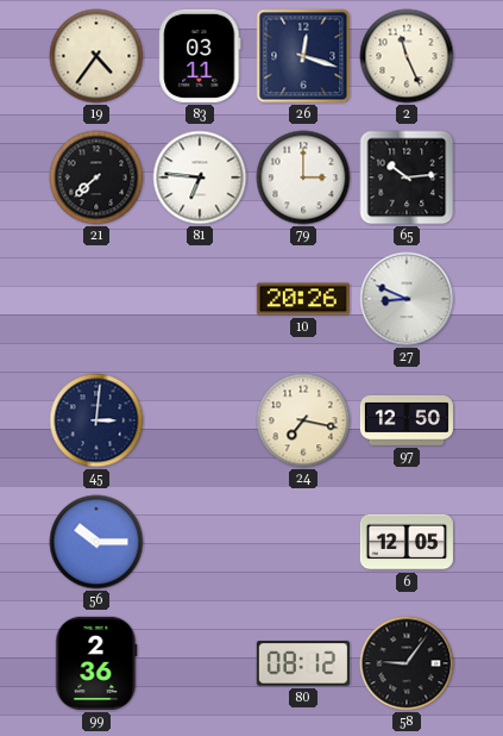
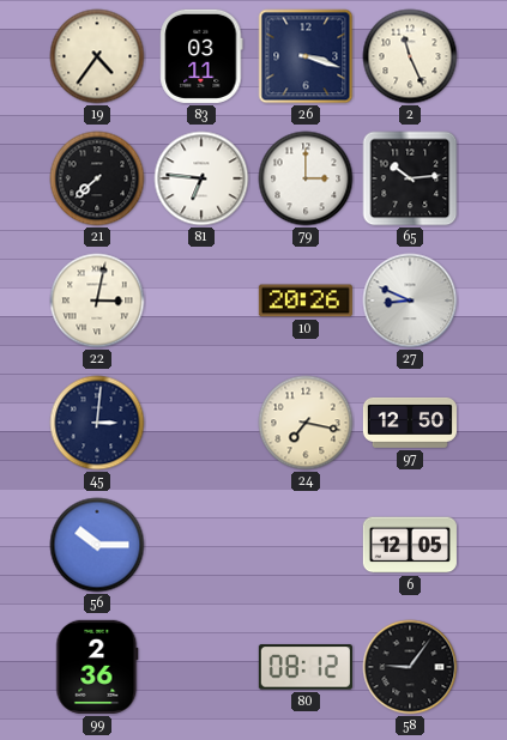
26: 12:18 -> 3:18 (306, 56)
22: none -> 3:02 (97, 301)
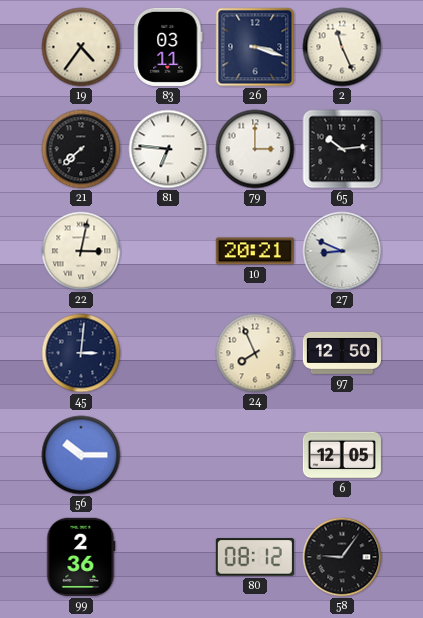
10: 20:26 -> 20:21 (255, 251)
24: 7:17 -> 7:56 (255, 353)
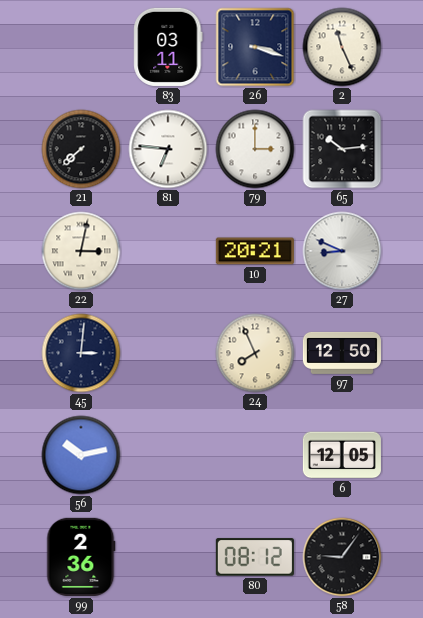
19: 4:36 -> none (81, 47)
56: 10:15 -> 10:13 (81, 455)
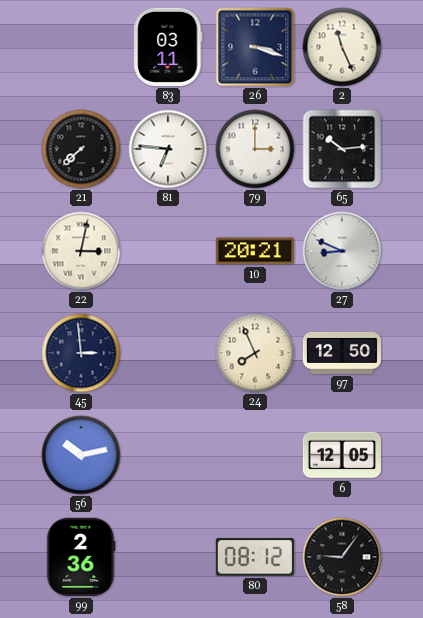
45: 3:01 -> 2:59 (81, 353)
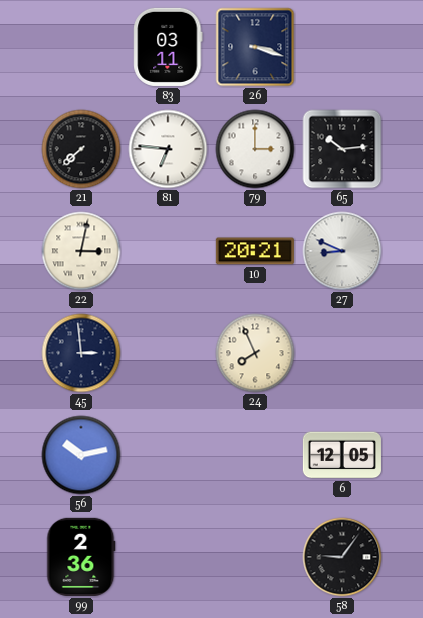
2: 11:26 -> none (342, 47)
97: 12:50 -> none (342, 353)
80: 08:12 -> none (255, 557)
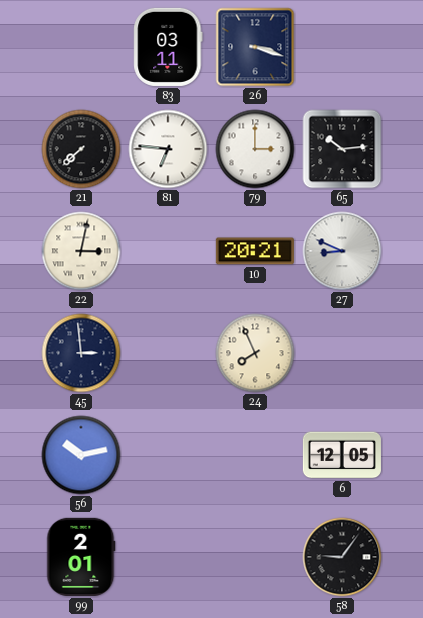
99: 2:36 -> 2:01 (81, 557)
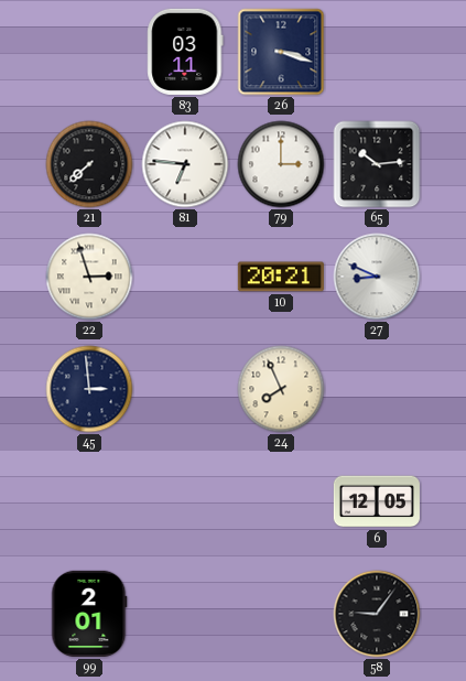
22: 3:02 -> 2:57 (89, 277)
56: 10:13 -> none (81, 455)
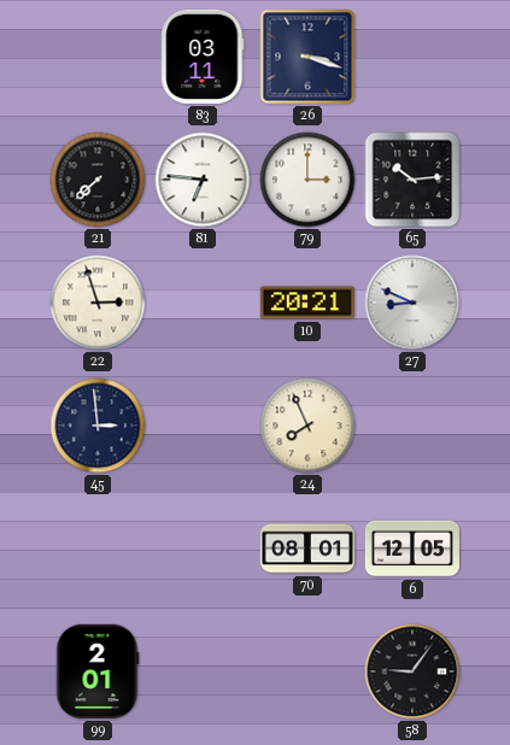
70: none -> 08:01 (307, 549)
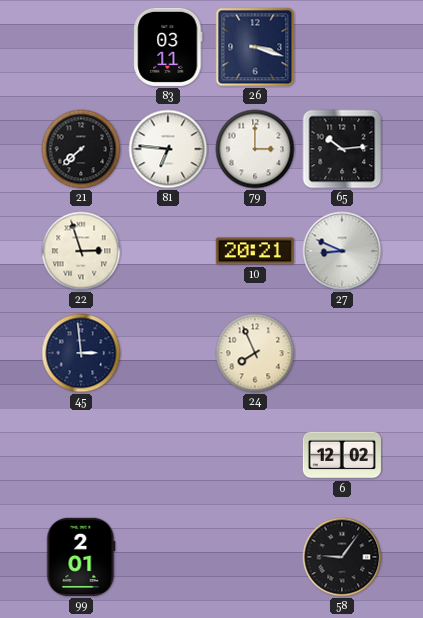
70: 08:01 -> none (307, 549)
6: 12:05 -> 12:02 (342, 455)
